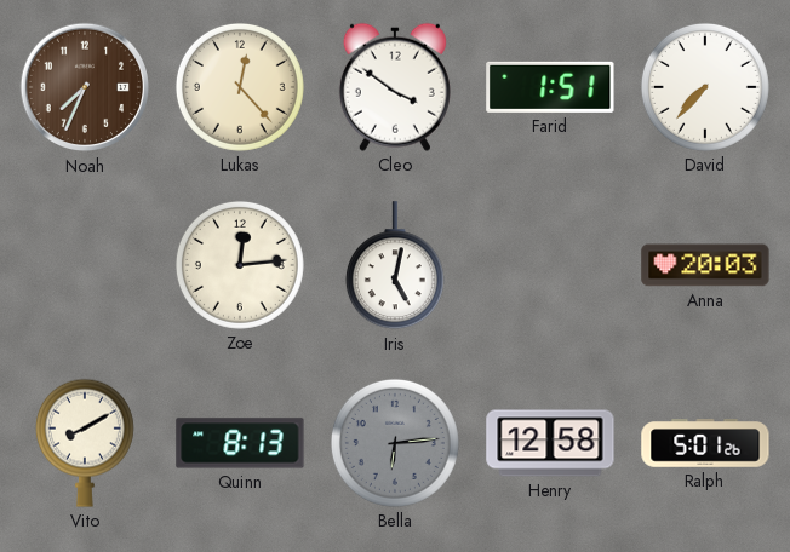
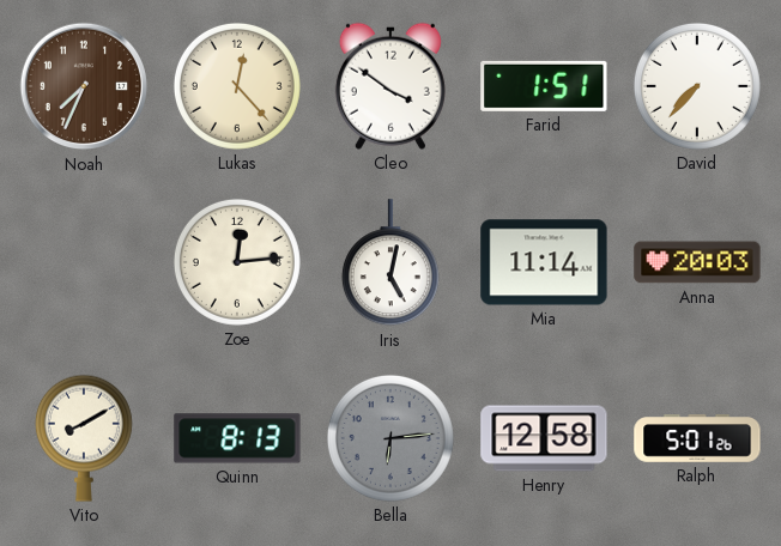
Mia: none -> 11:14 (544, 262)
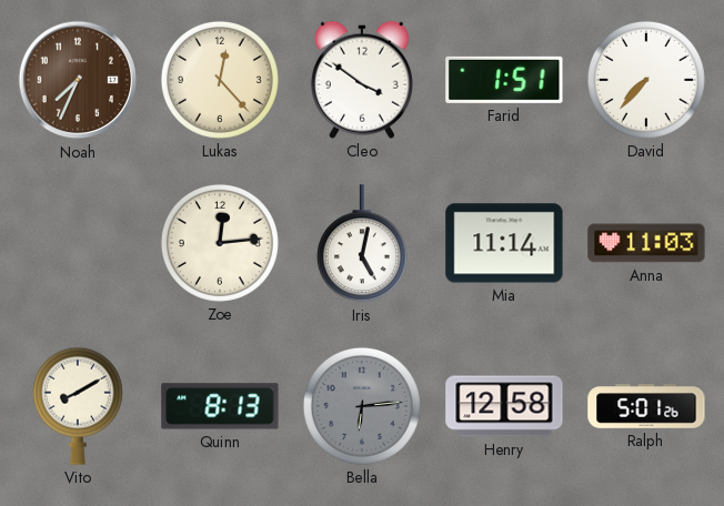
Anna: 20:03 -> 11:03 (646, 243)
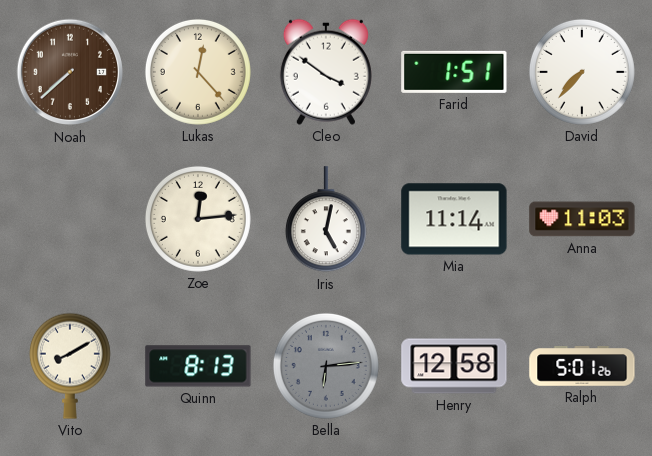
Noah: 7:34 -> 7:38 (70, 72)
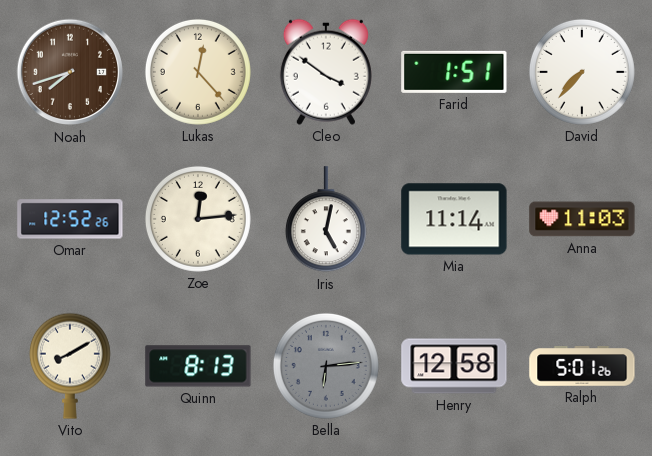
Noah: 7:38 -> 7:42 (70, 72)
Omar: none -> 12:52 (70, 219)
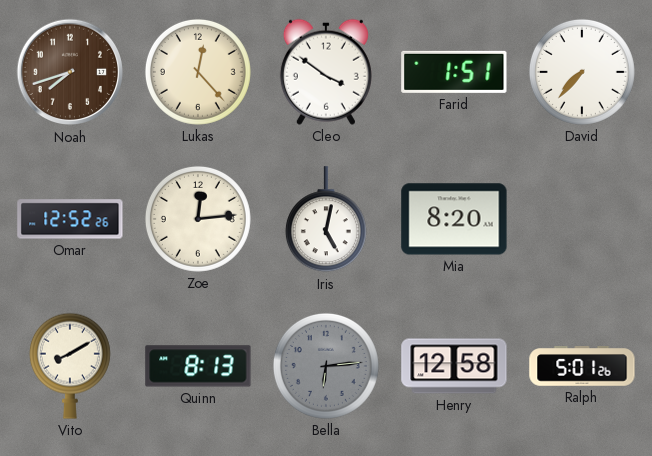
Mia: 11:14 -> 8:20 (454, 219)
Anna: 11:03 -> none (582, 219)
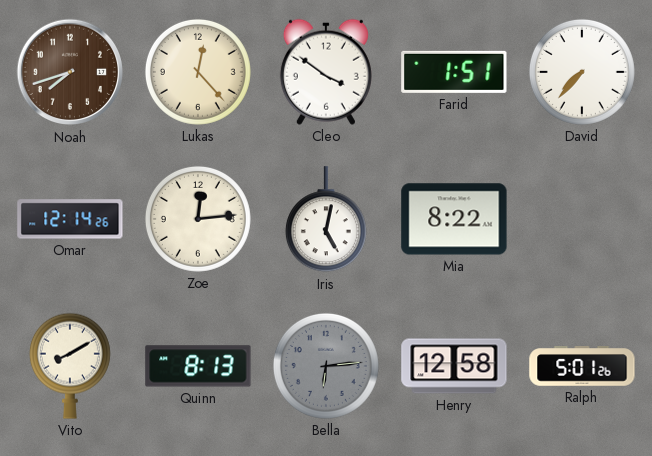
Omar: 12:52 -> 12:14 (70, 219)
Mia: 8:20 -> 8:22 (454, 219)
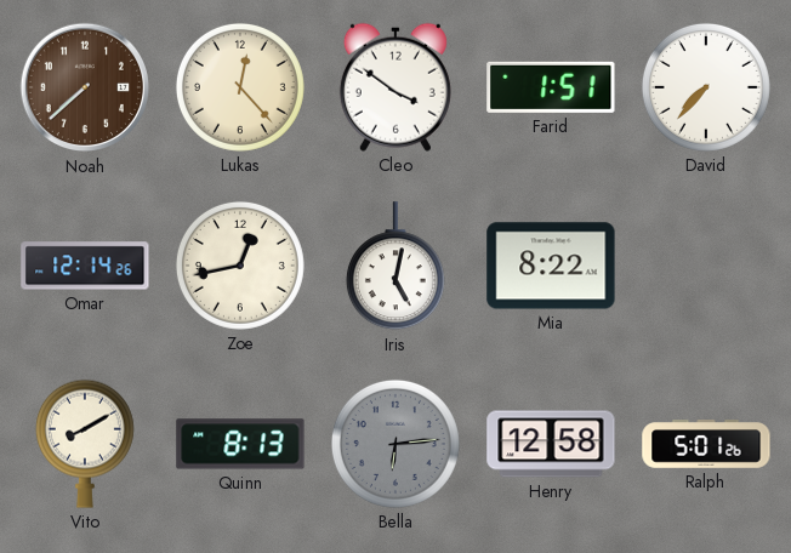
Noah: 7:42 -> 7:38 (85, 87)
Zoe: 12:14 -> 12:43 (240, 266)
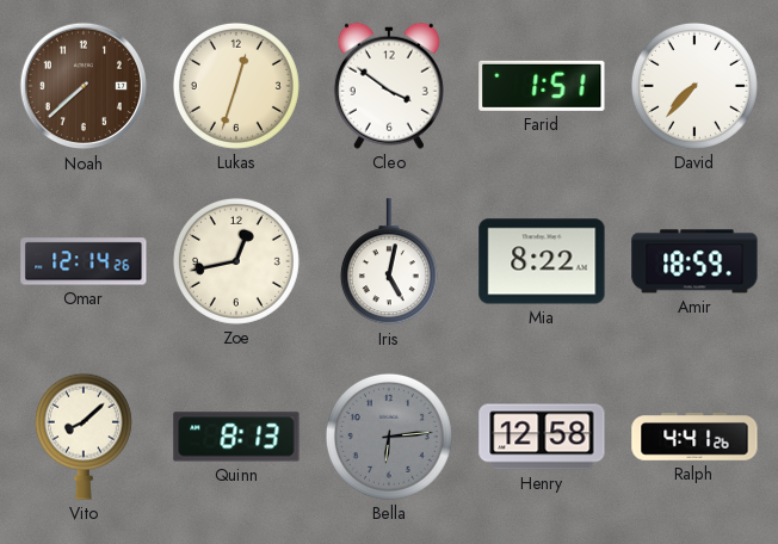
Lukas: 12:23 -> 12:33 (236, 86)
Amir: none -> 18:59 (694, 261)
Vito: 8:10 -> 8:08 (84, 437)
Ralph: 5:01 -> 4:41 (694, 437)
